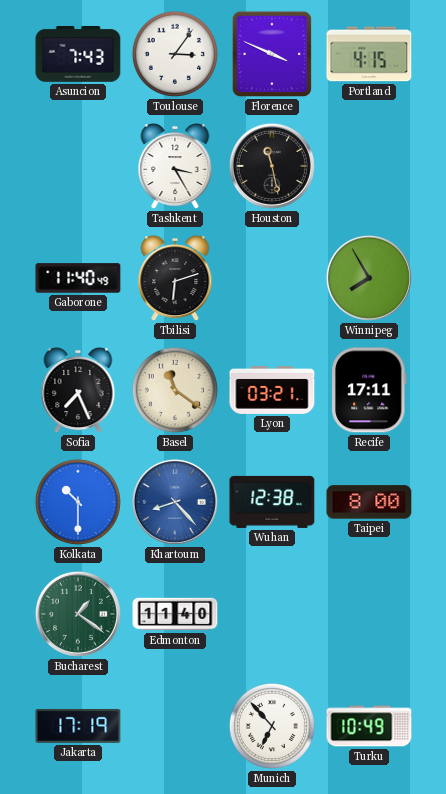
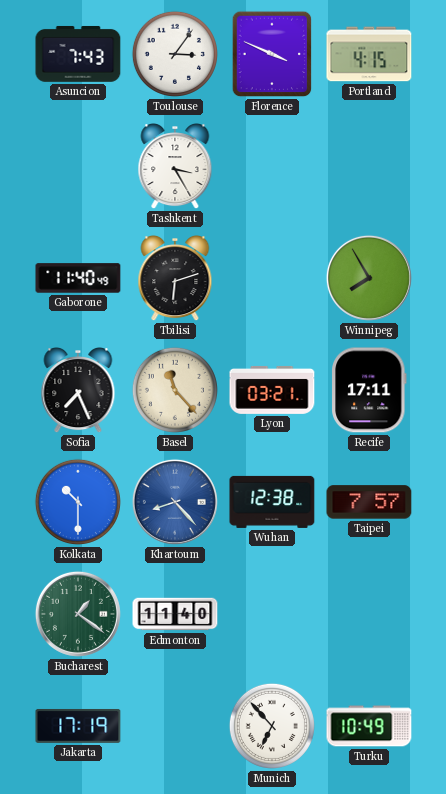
Houston: 11:28 -> none (272, 166)
Basel: 11:21 -> 11:23 (175, 390)
Taipei: 8:00 -> 7:57 (369, 502)
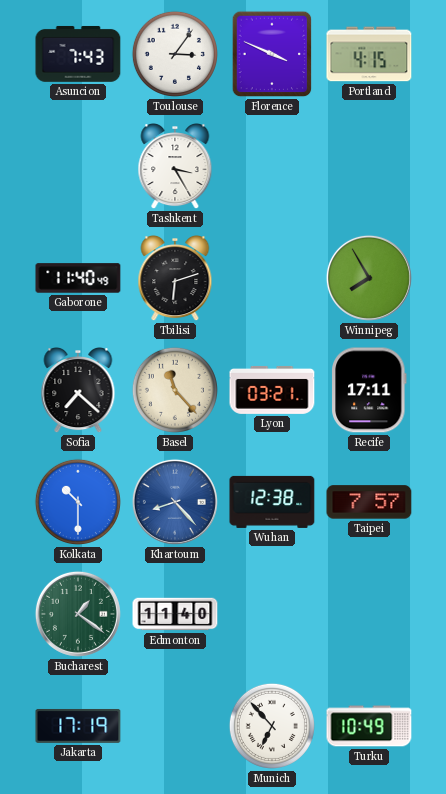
Sofia: 7:26 -> 7:22 (78, 391)
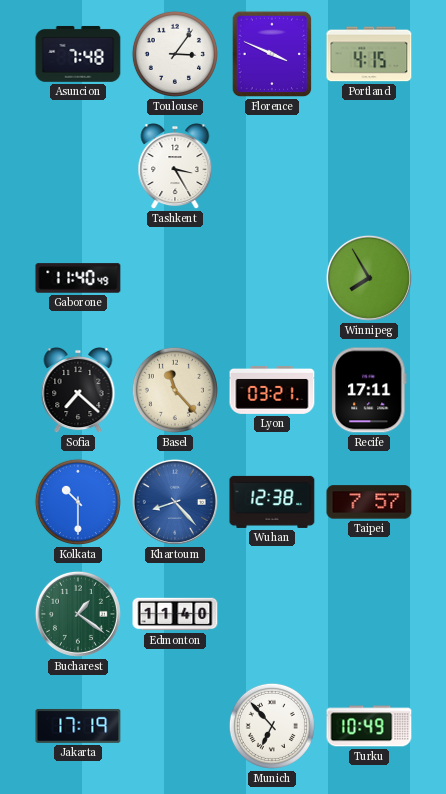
Asuncion: 7:43 -> 7:48 (78, 54)
Tbilisi: 6:12 -> none (175, 279)
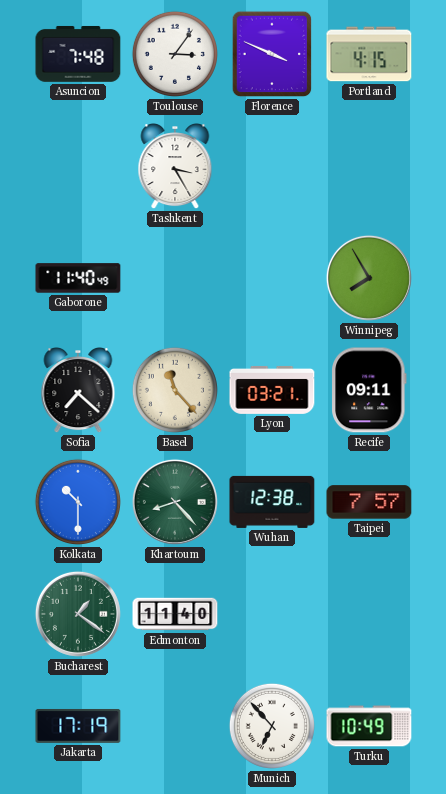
Recife: 17:11 -> 09:11 (369, 390)
Khartoum dial: blue -> green (175, 502)
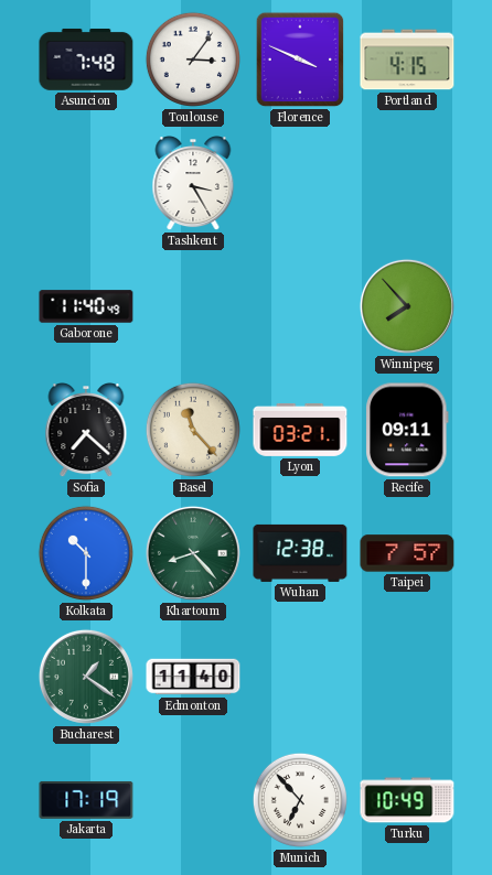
Winnipeg: 7:55 -> 7:53 (407, 306)
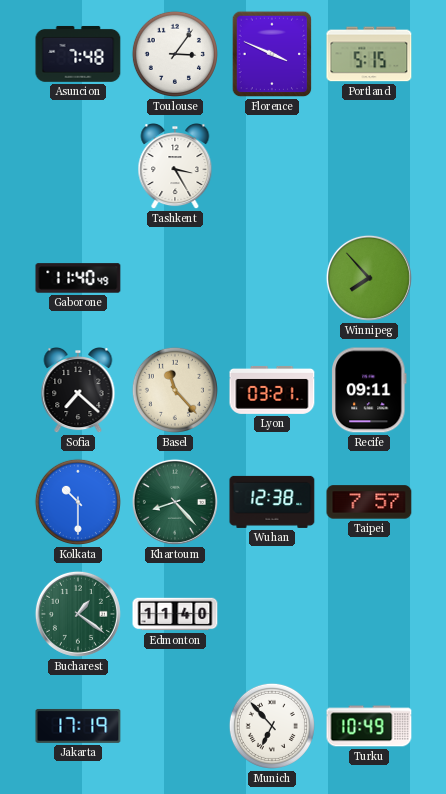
Portland: 4:15 -> 5:15 (369, 54)
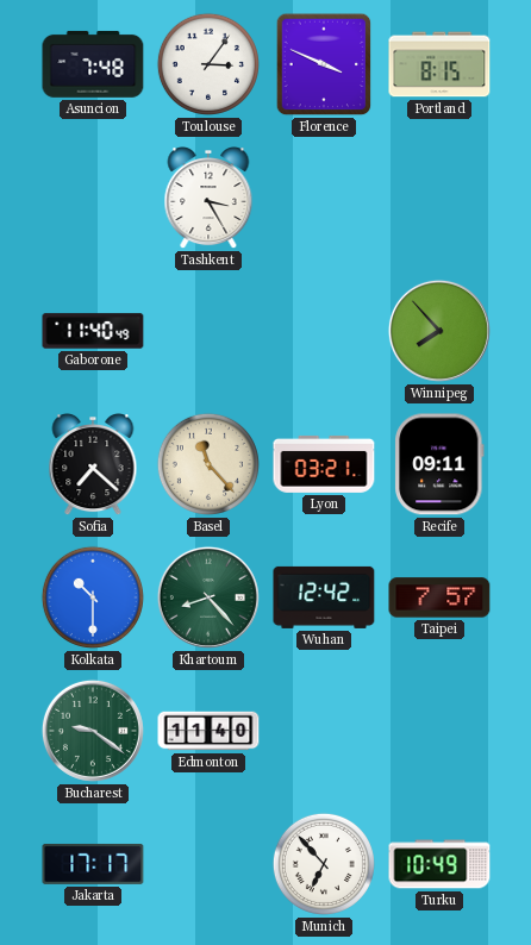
Portland: 5:15 -> 8:15 (439, 64)
Wuhan: 12:38 -> 12:42 (324, 597)
Bucharest: 1:21 -> 9:21 (93, 731)
Jakarta: 17:19 -> 17:17 (93, 864)
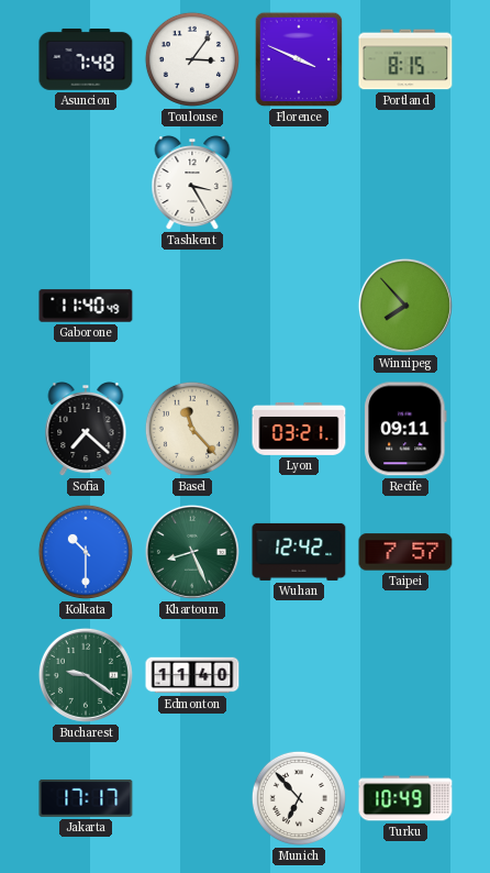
Khartoum: 8:23 -> 8:26 (192, 552)
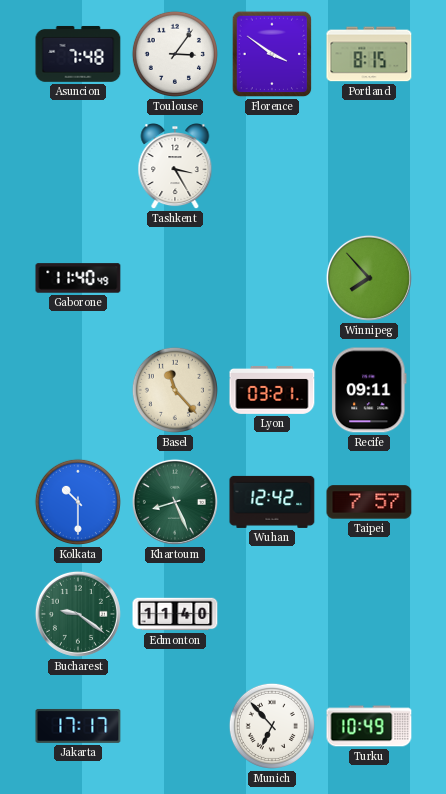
Florence: 3:49 -> 3:51 (272, 54)
Sofia: 7:22 -> none (86, 430)
